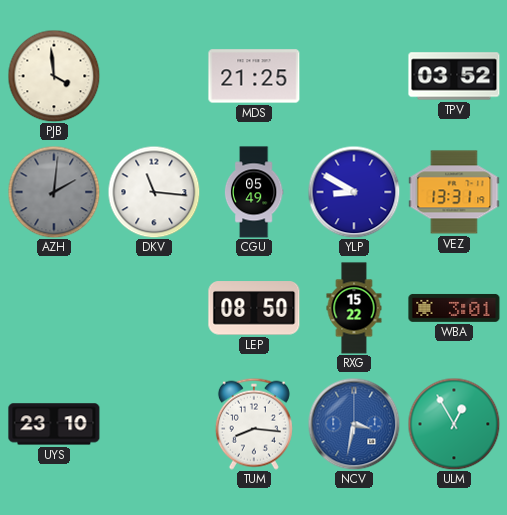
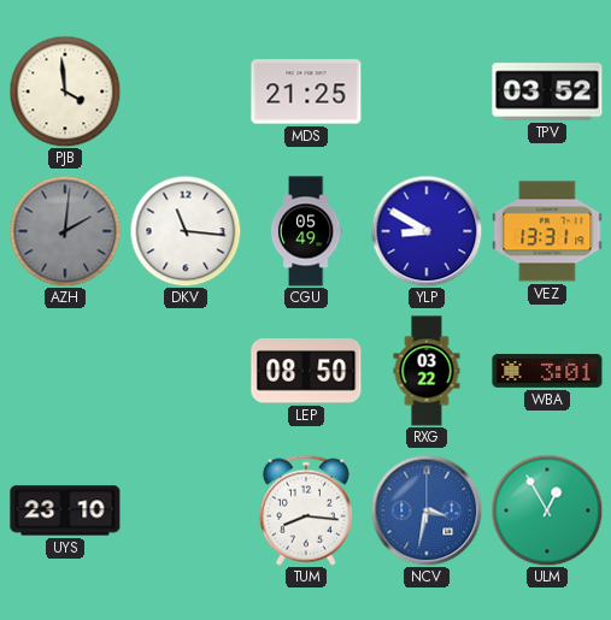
RXG: 15:22 -> 03:22 (427, 371)
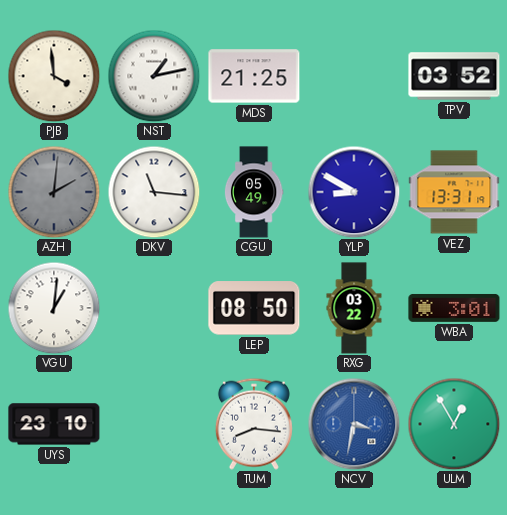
NST: none -> 1:13 (154, 76)
VGU: none -> 1:01 (54, 308)
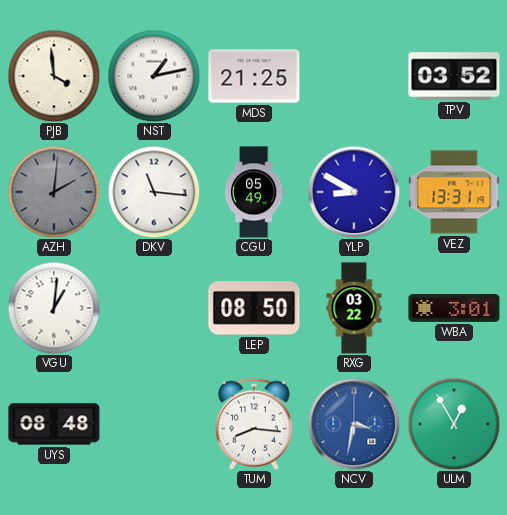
UYS: 23:10 -> 08:48 (54, 424)
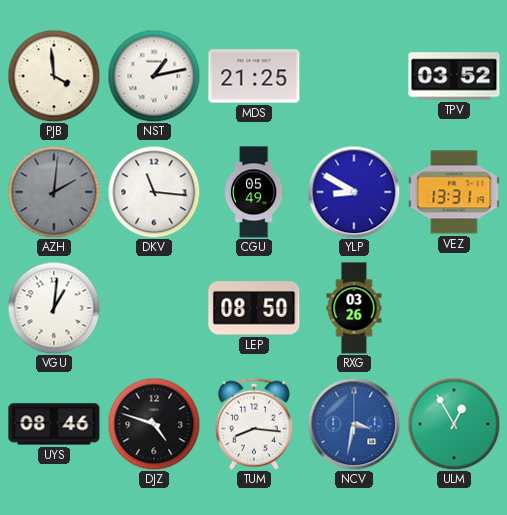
RXG: 03:22 -> 03:26 (354, 308)
WBA: 3:01 -> none (454, 308)
UYS: 08:48 -> 08:46 (54, 424)
DJZ: none -> 4:48 (154, 424)
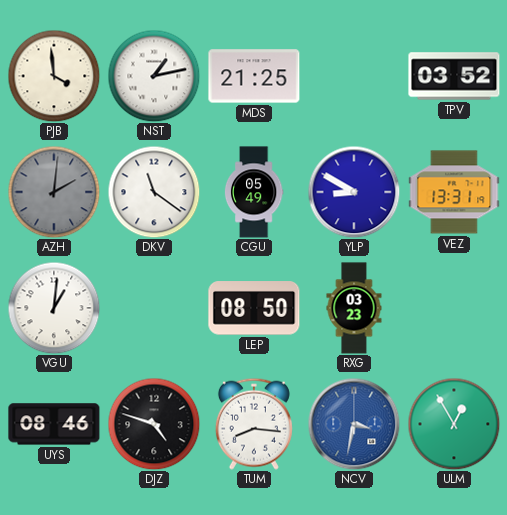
DKV: 11:16 -> 11:21 (154, 192)
RXG: 03:26 -> 03:23 (354, 308)
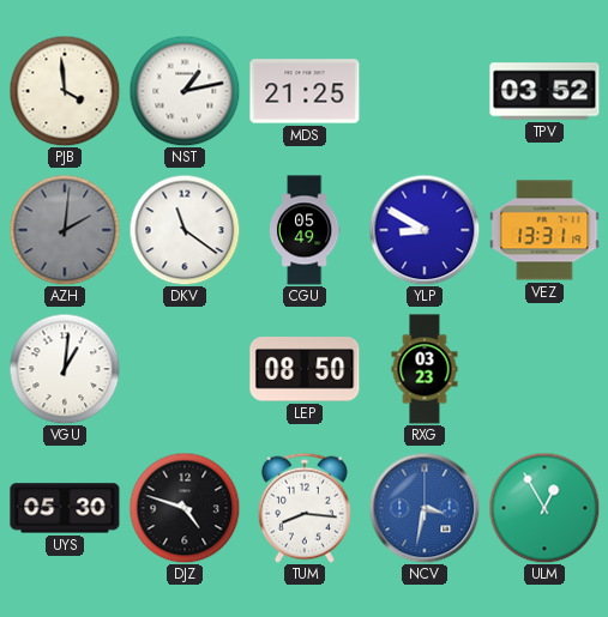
UYS: 08:46 -> 05:30 (65, 508)
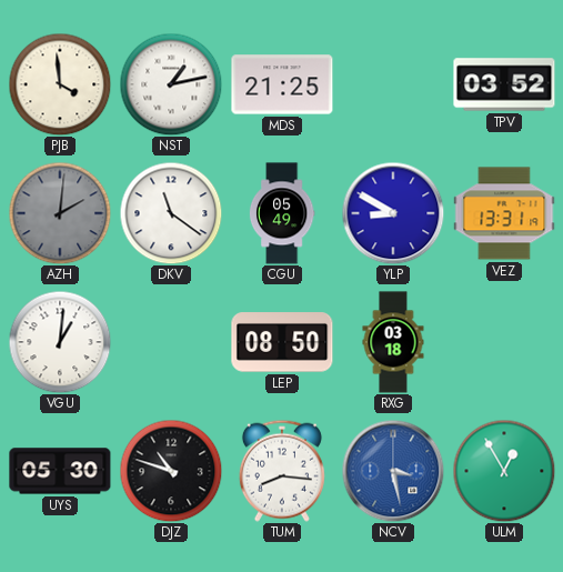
RXG: 03:23 -> 03:18 (393, 342)
DJZ: 4:48 -> 10:48 (171, 471)
NCV: 3:32 -> 3:28 (393, 471)
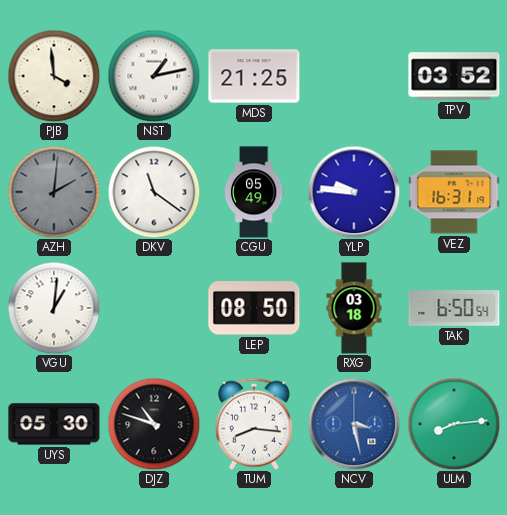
YLP: 8:50 -> 9:46 (354, 192)
VEZ: 13:31 -> 16:31 (454, 192)
TAK: none -> 6:50 (454, 309)
ULM: 12:55 -> 8:14 (454, 424)
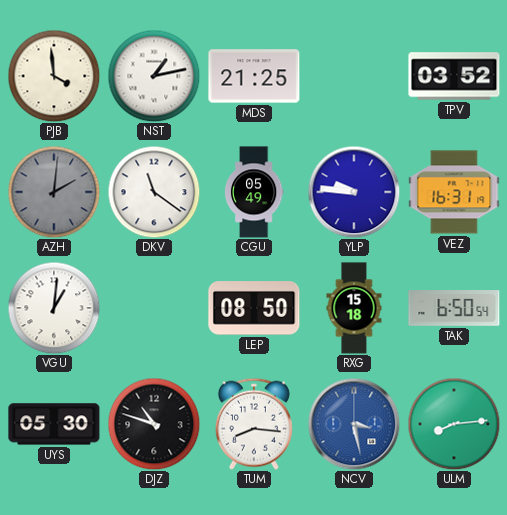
RXG: 03:18 -> 15:18 (354, 308)
